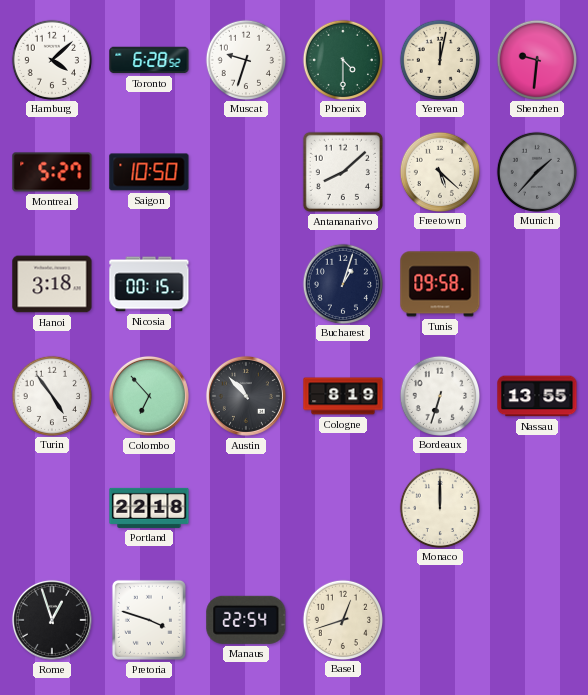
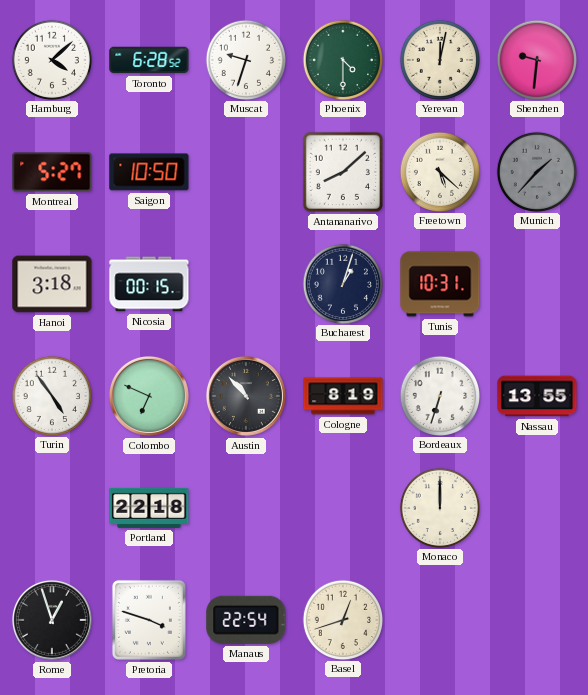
Tunis: 09:58 -> 10:31 (440, 284)
Colombo: 6:53 -> 6:49 (149, 396)
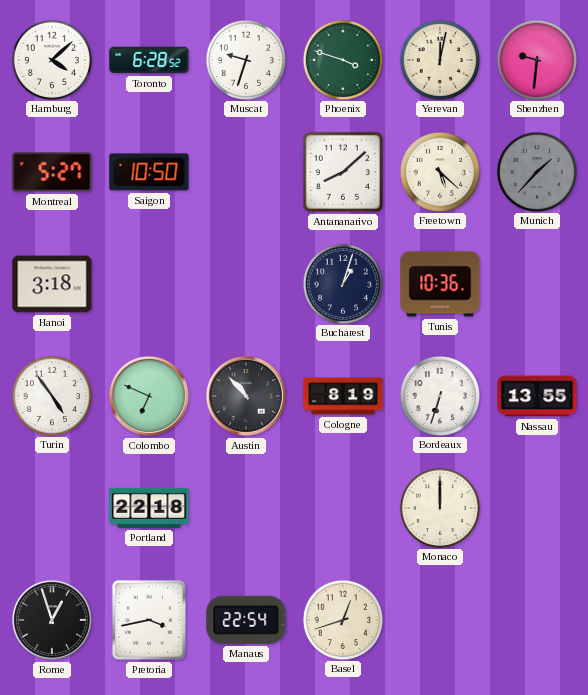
Phoenix: 4:30 -> 3:48 (342, 59)
Nicosia: 00:15 -> none (149, 284)
Tunis: 10:31 -> 10:36 (440, 284)
Pretoria: 3:48 -> 3:43 (149, 620)
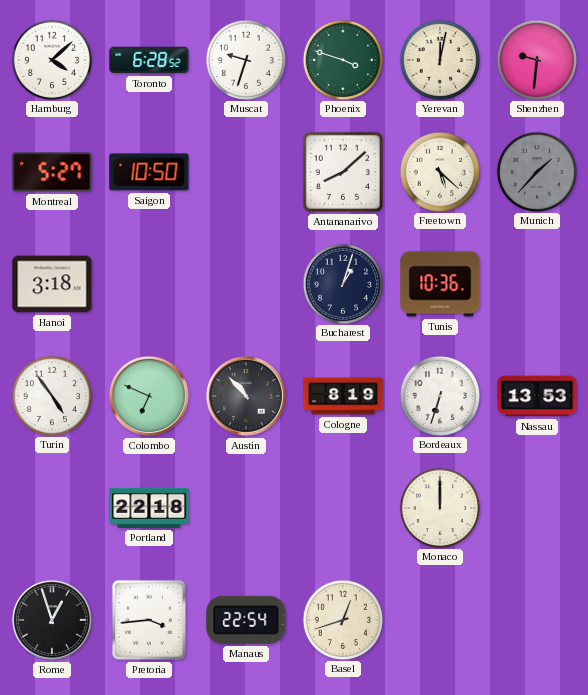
Nassau: 13:55 -> 13:53 (537, 396)
Pretoria: 3:43 -> 3:44 (149, 620)
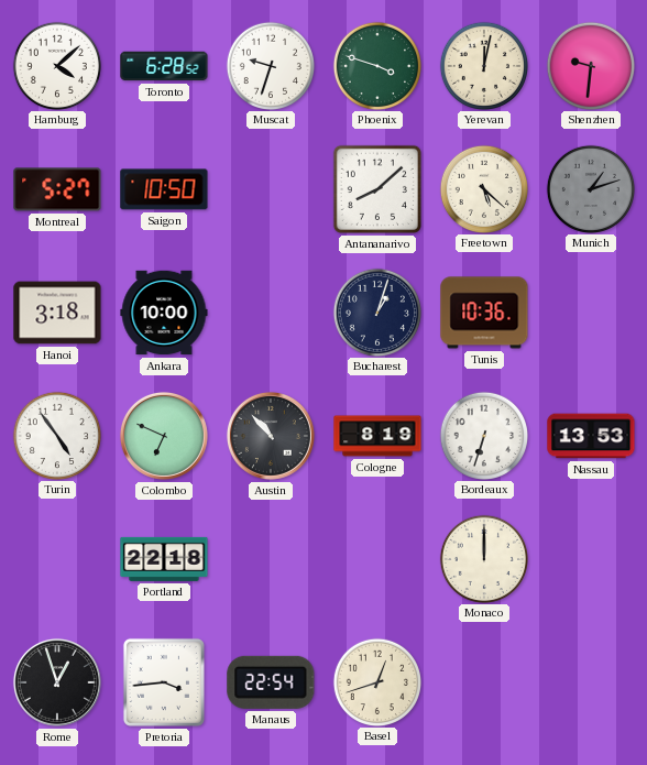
Munich: 1:37 -> 1:12 (590, 188)
Ankara: none -> 10:00 (164, 313)
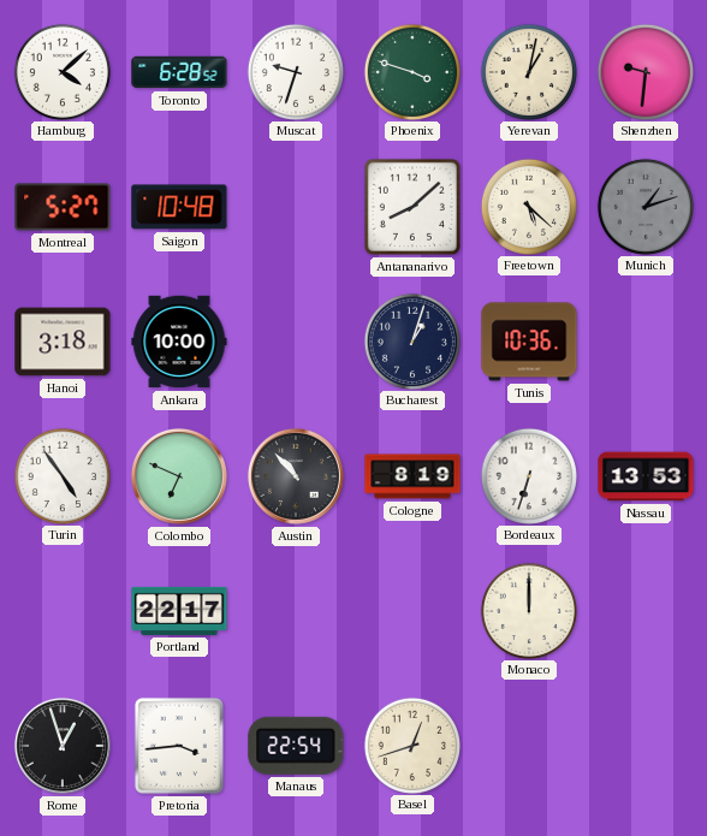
Yerevan: 12:02 -> 1:02 (528, 71)
Saigon: 10:50 -> 10:48 (179, 207)
Portland: 22:18 -> 22:17 (179, 611)
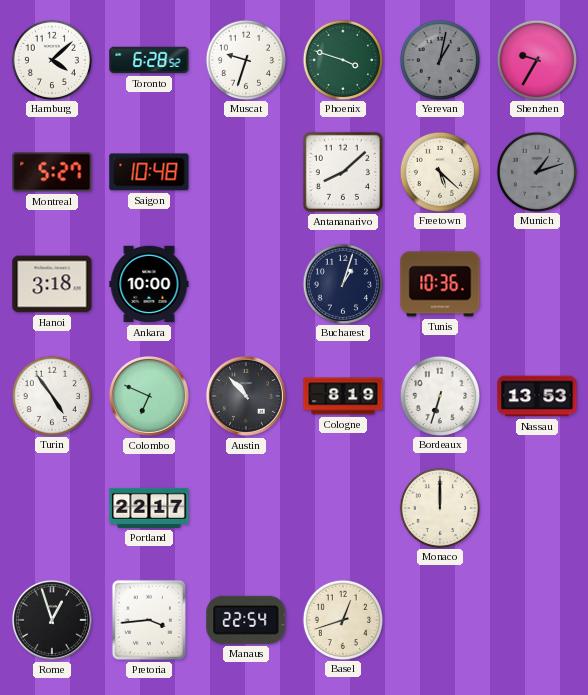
Yerevan dial: cream -> grey (439, 59)
Shenzhen: 9:31 -> 9:35 (536, 59)
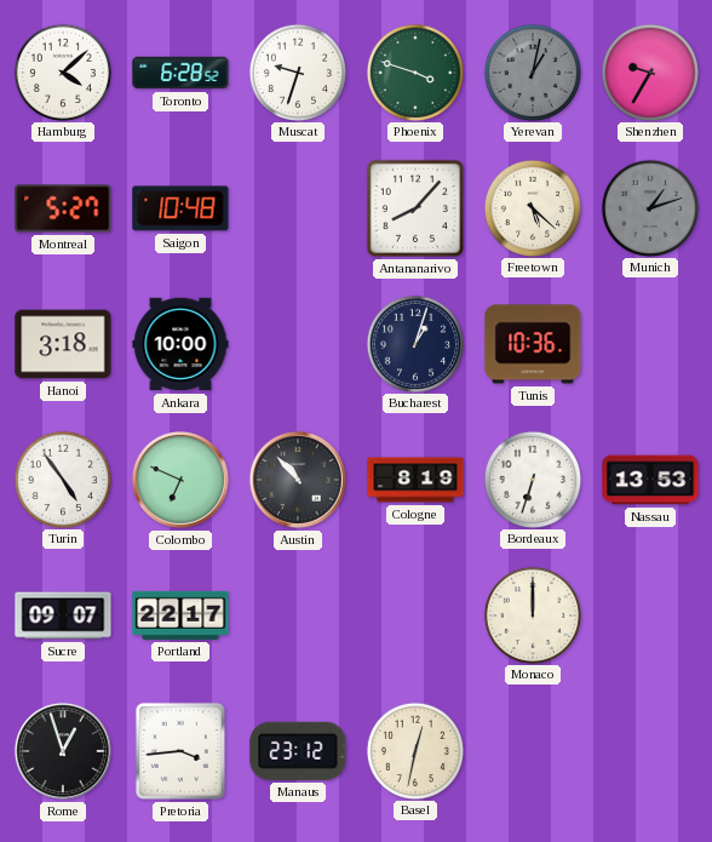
Antananarivo: 8:08 -> 8:07 (415, 208)
Sucre: none -> 09:07 (63, 615)
Manaus: 22:54 -> 23:12 (298, 751)
Basel: 12:42 -> 12:32 (414, 750)
